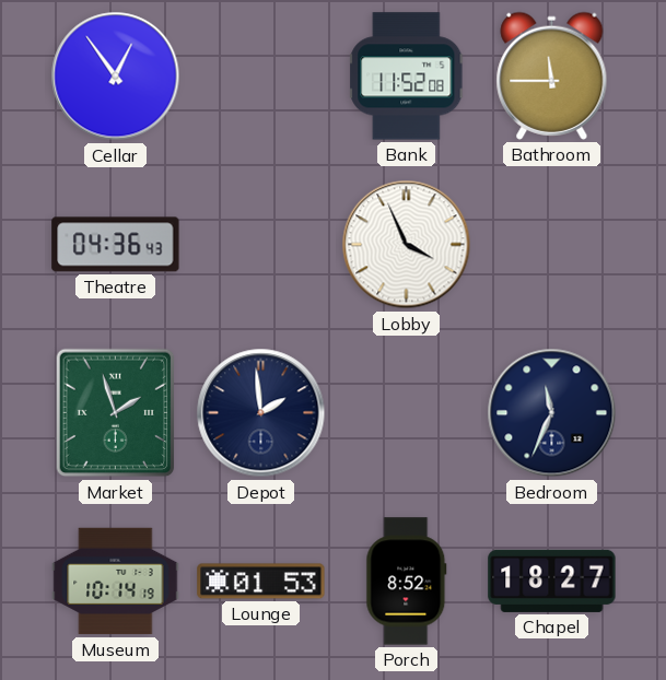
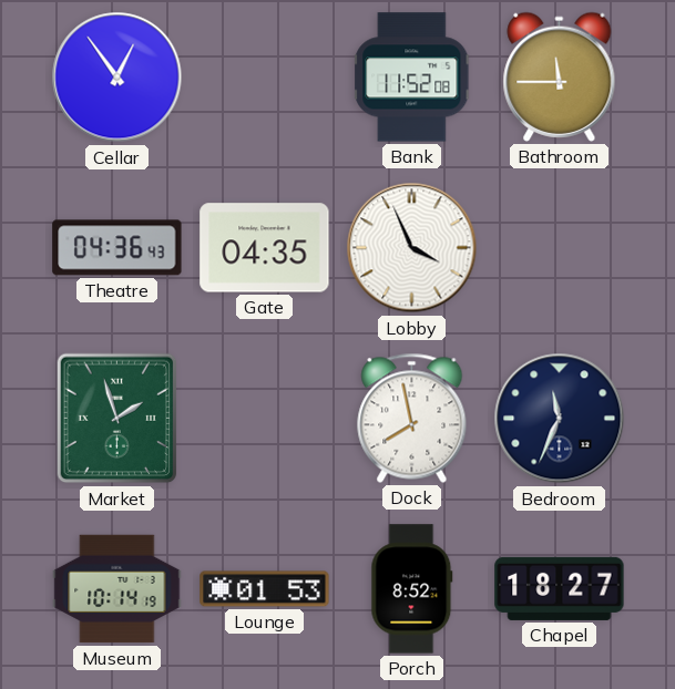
Gate: none -> 04:35 (265, 248)
Depot: 1:59 -> none (261, 413)
Dock: none -> 7:58 (412, 418)
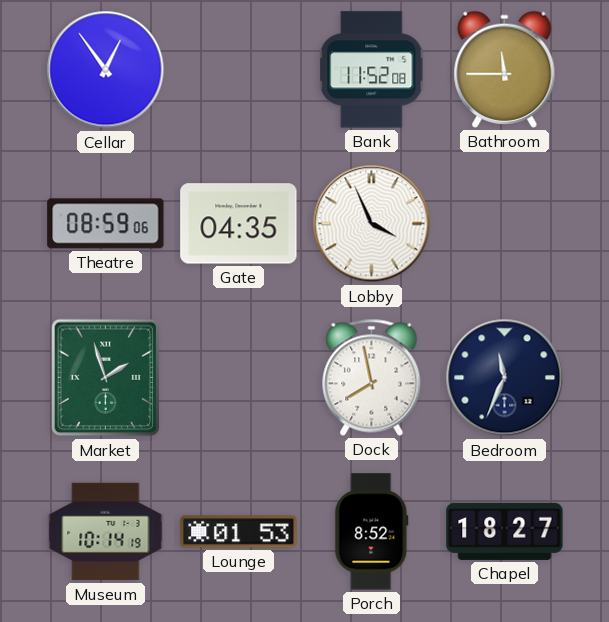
Theatre: 04:36 -> 08:59 (106, 224)
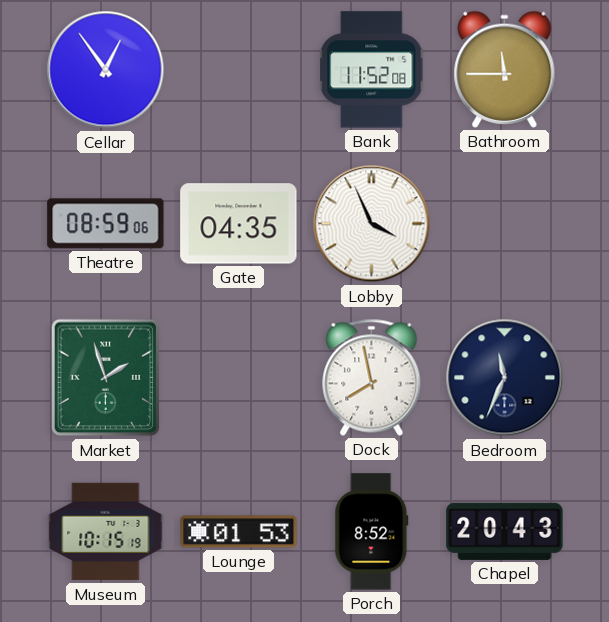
Museum: 10:14 -> 10:15 (106, 532)
Chapel: 18:27 -> 20:43 (505, 531)
